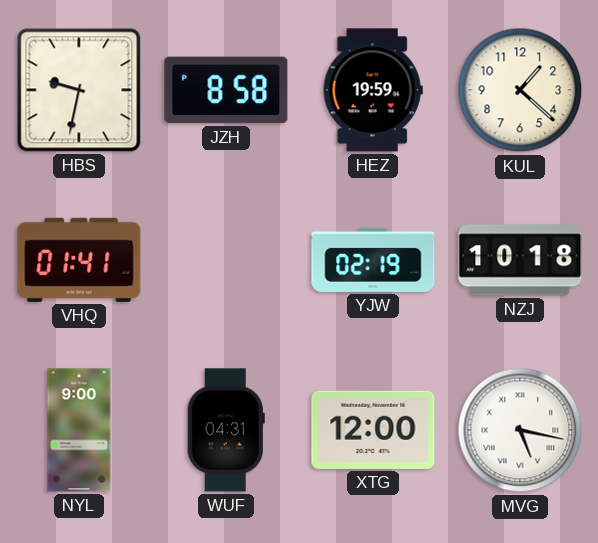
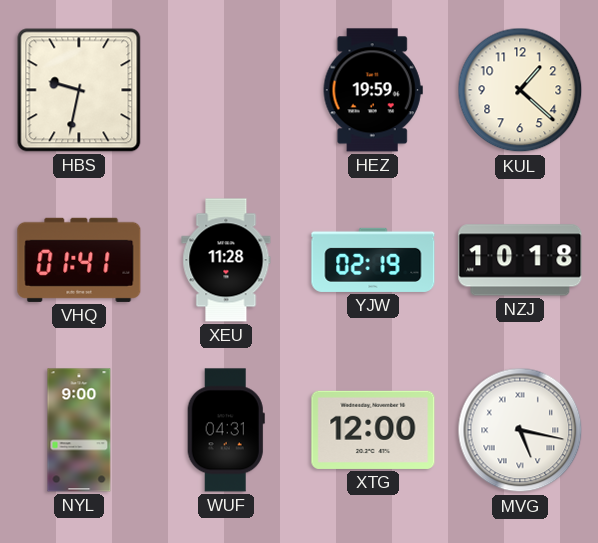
JZH: 8:58 -> none (226, 90)
XEU: none -> 11:28 (226, 260)
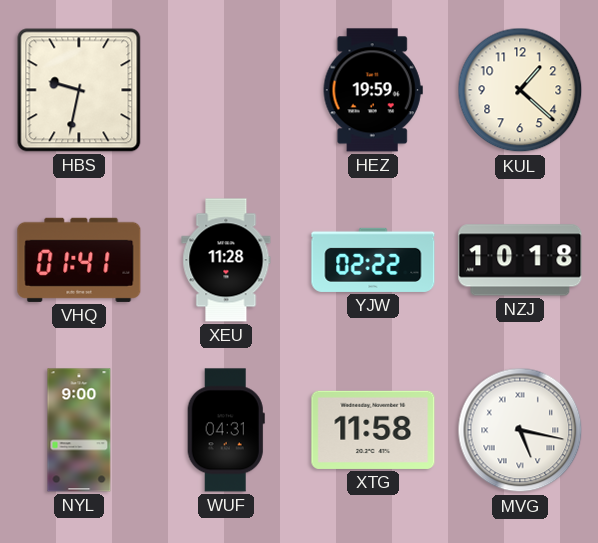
YJW: 02:19 -> 02:22 (373, 260)
XTG: 12:00 -> 11:58 (373, 430)
